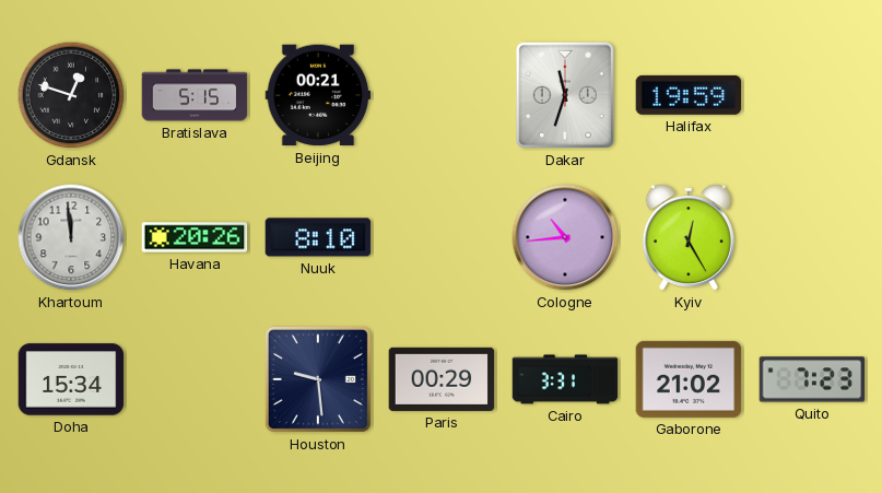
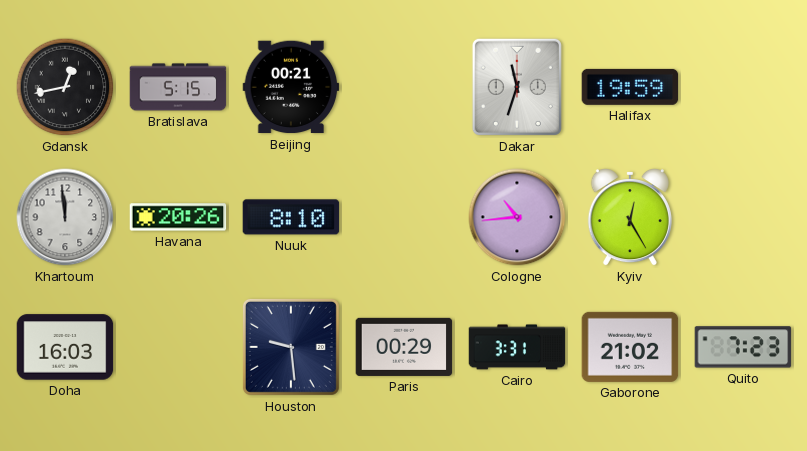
Gdansk: 12:48 -> 12:43 (65, 87)
Doha: 15:34 -> 16:03 (65, 347)
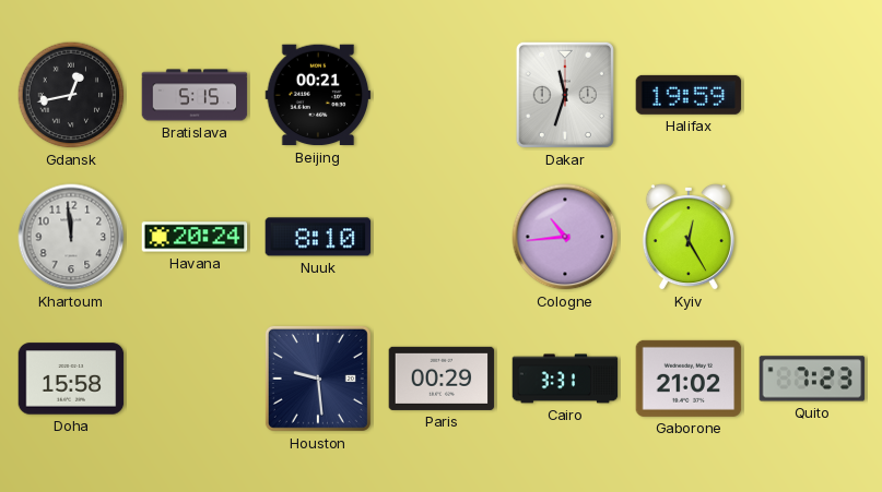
Havana: 20:26 -> 20:24 (195, 237)
Doha: 16:03 -> 15:58 (71, 379)
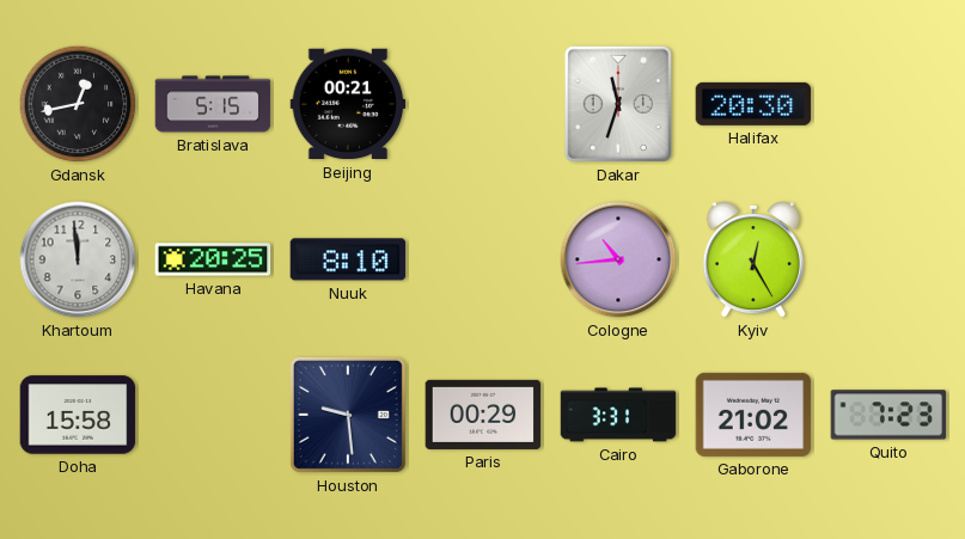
Halifax: 19:59 -> 20:30 (753, 104)
Havana: 20:24 -> 20:25 (213, 259)
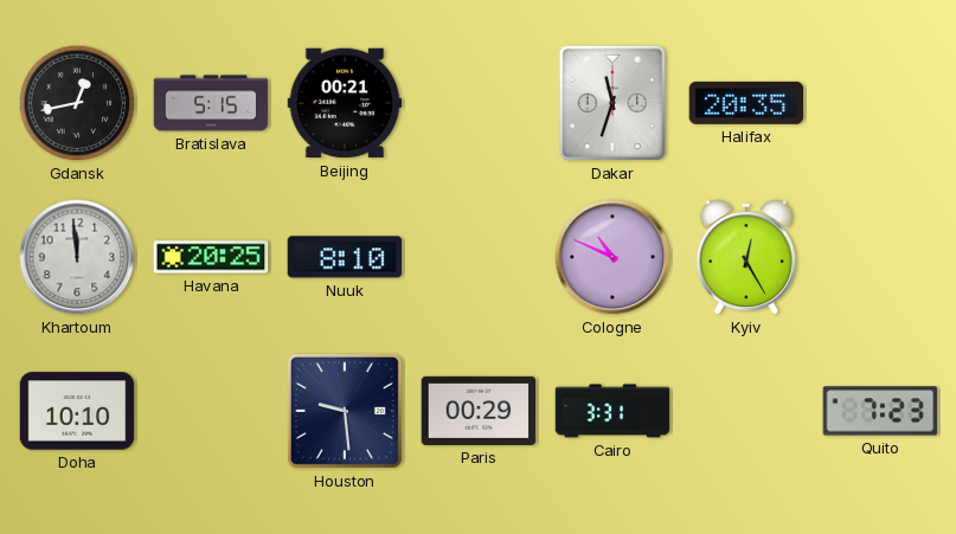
Halifax: 20:30 -> 20:35 (746, 103)
Cologne: 10:44 -> 10:49 (612, 257)
Doha: 15:58 -> 10:10 (77, 411)
Gaborone: 21:02 -> none (753, 415)
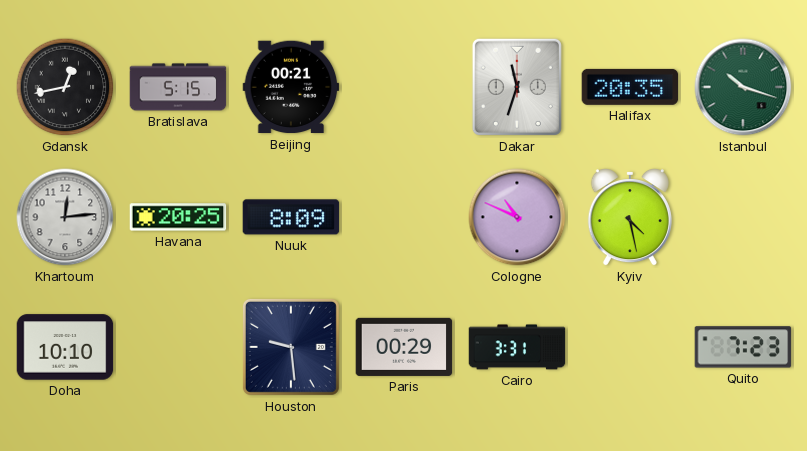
Istanbul: none -> 10:18 (743, 87)
Khartoum: 11:59 -> 12:14 (65, 217)
Nuuk: 8:10 -> 8:09 (291, 217)
Kyiv: 12:25 -> 4:28 (630, 217)
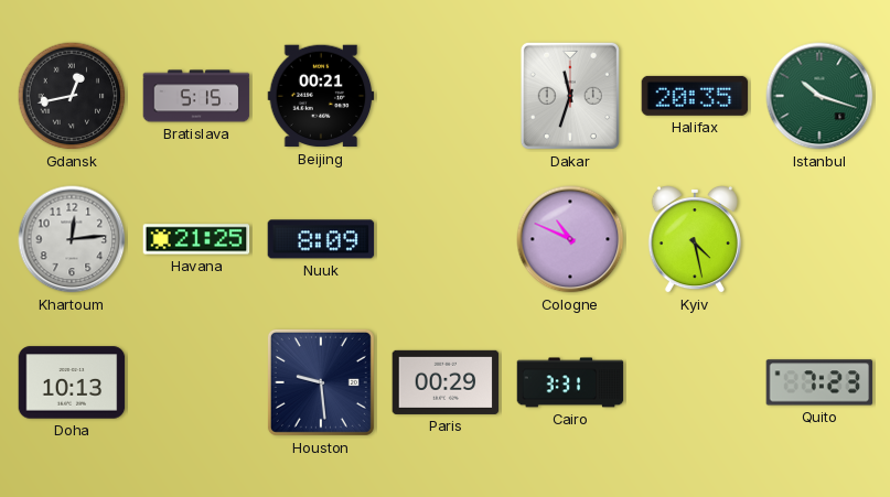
Havana: 20:25 -> 21:25 (196, 239)
Doha: 10:10 -> 10:13 (72, 382)
